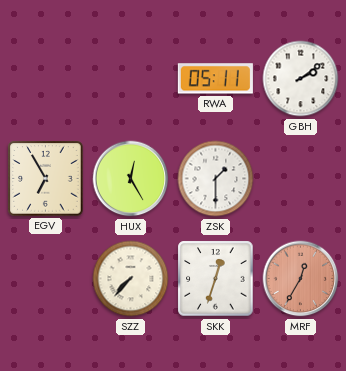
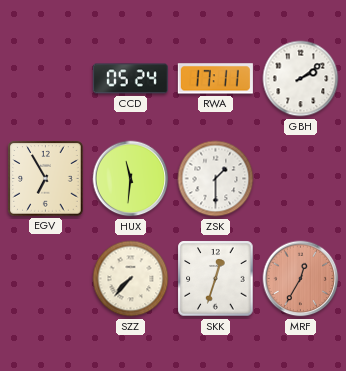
CCD: none -> 05:24 (130, 79)
RWA: 05:11 -> 17:11 (215, 79)
HUX: 12:25 -> 11:31 (131, 179)
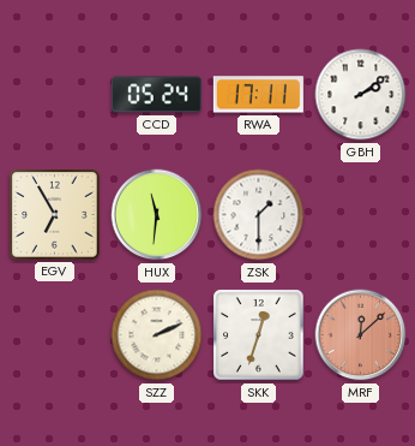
SZZ: 7:37 -> 2:11 (157, 335)
MRF: 12:35 -> 12:08 (361, 335)
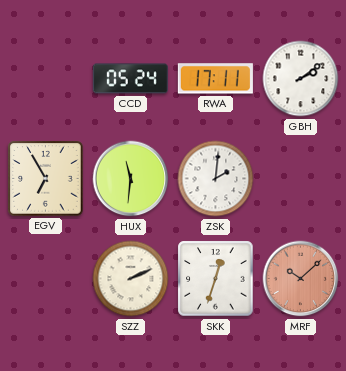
ZSK: 1:30 -> 2:01 (216, 179)
MRF: 12:08 -> 10:08 (301, 279)
